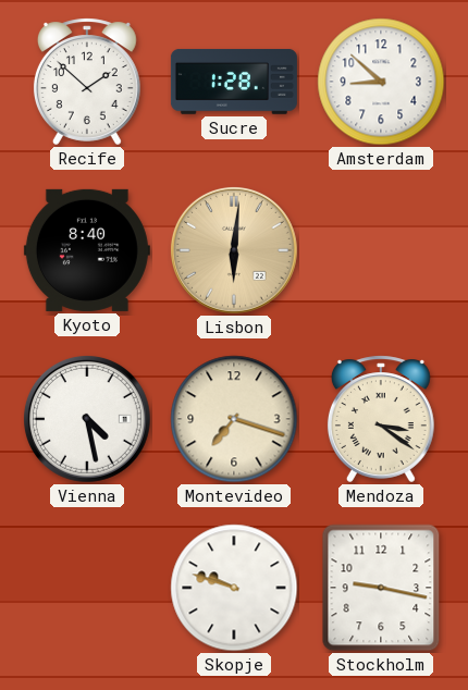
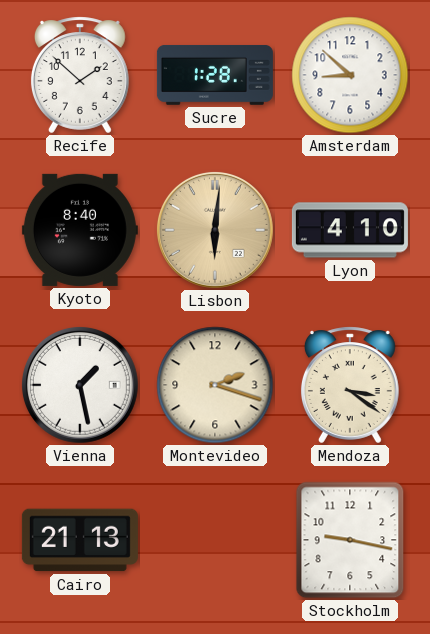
Lyon: none -> 4:10 (350, 230)
Vienna: 4:28 -> 1:28 (80, 385)
Montevideo: 7:18 -> 2:18 (215, 385)
Cairo: none -> 21:13 (80, 540)
Skopje: 9:48 -> none (234, 588)
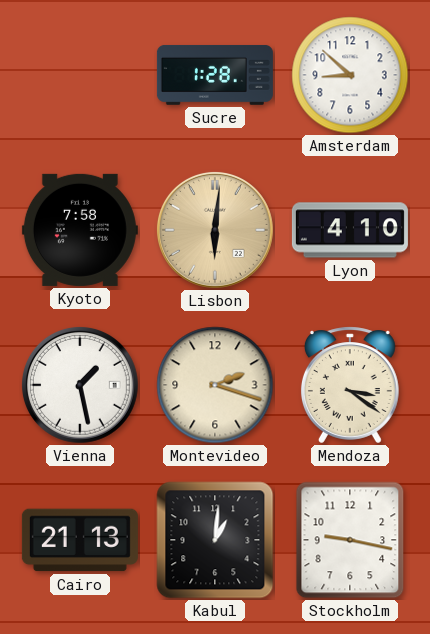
Recife: 1:52 -> none (80, 75)
Kyoto: 8:40 -> 7:58 (80, 230)
Kabul: none -> 1:01 (215, 540)
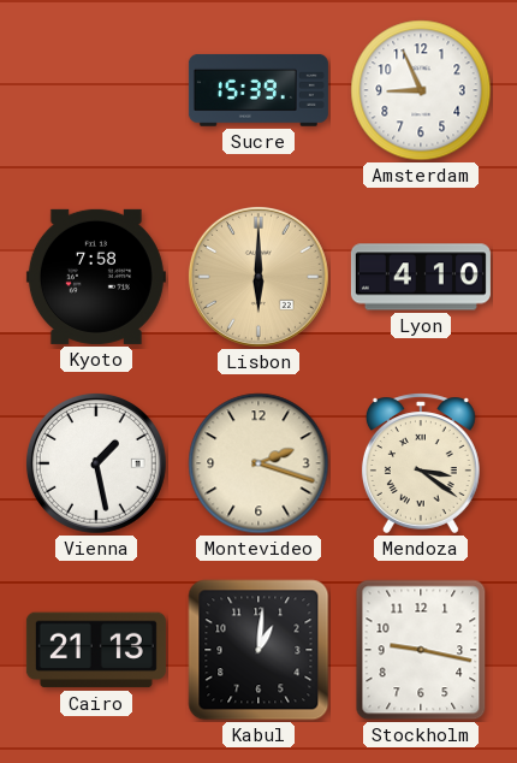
Sucre: 1:28 -> 15:39 (258, 90)
Amsterdam: 8:52 -> 8:56 (421, 90)
Lisbon: 6:01 -> 6:00 (258, 277)
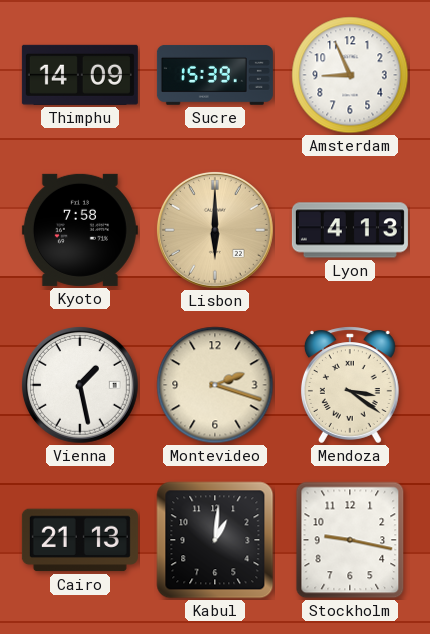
Thimphu: none -> 14:09 (80, 75)
Lyon: 4:10 -> 4:13 (350, 230)
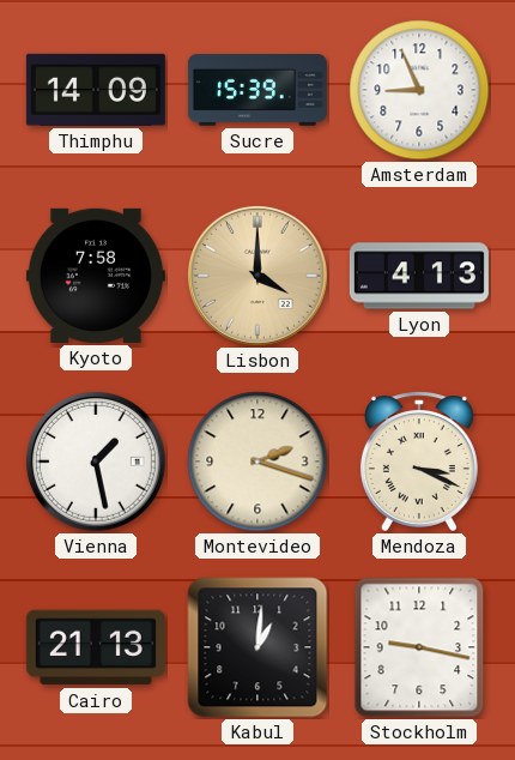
Lisbon: 6:00 -> 4:00 (257, 276)
Mendoza: 3:21 -> 3:19 (419, 462)
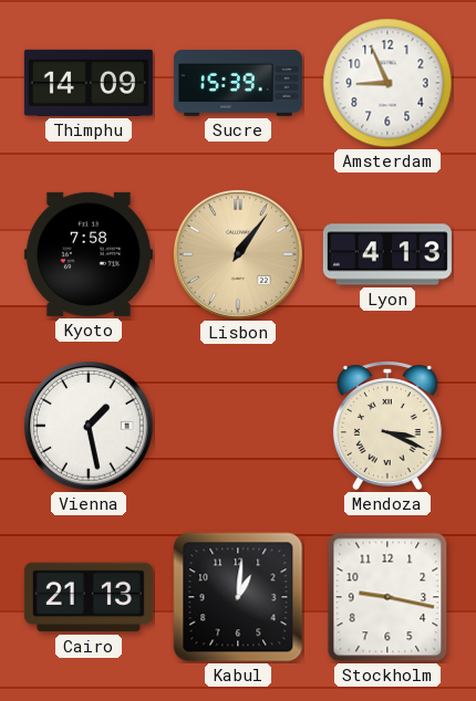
Lisbon: 4:00 -> 1:06 (238, 254)
Montevideo: 2:18 -> none (257, 462)
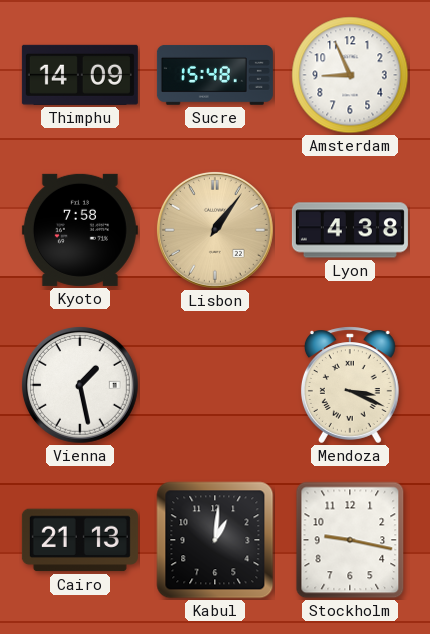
Sucre: 15:39 -> 15:48 (215, 75)
Lyon: 4:13 -> 4:38 (350, 230)
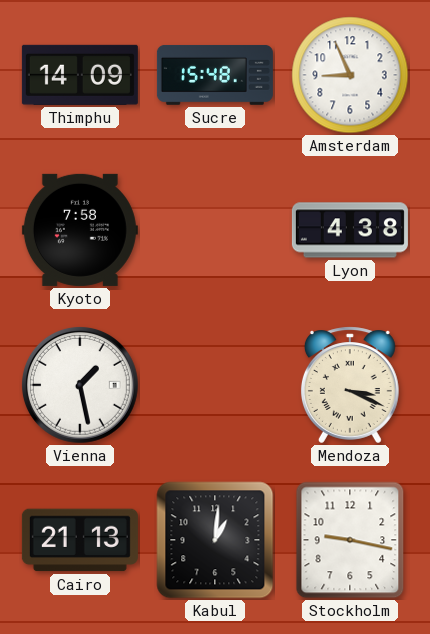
Lisbon: 1:06 -> none (215, 230)
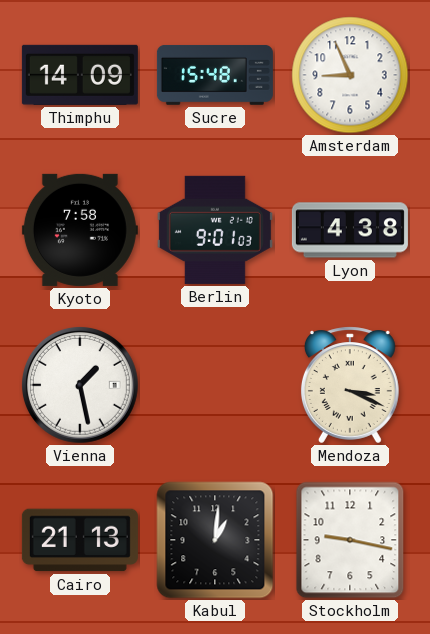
Berlin: none -> 9:01 (215, 230)
